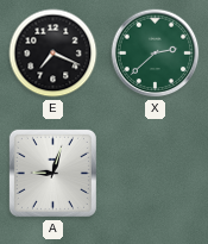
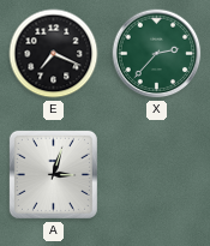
X: 2:38 -> 2:37 (157, 54)
A: 9:03 -> 3:03 (53, 174)
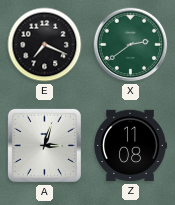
X: 2:37 -> 2:39 (131, 45)
Z: none -> 11:08 (131, 146)
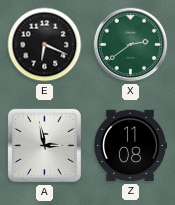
E: 7:19 -> 6:19 (45, 45)
A: 3:03 -> 2:58 (44, 145)
